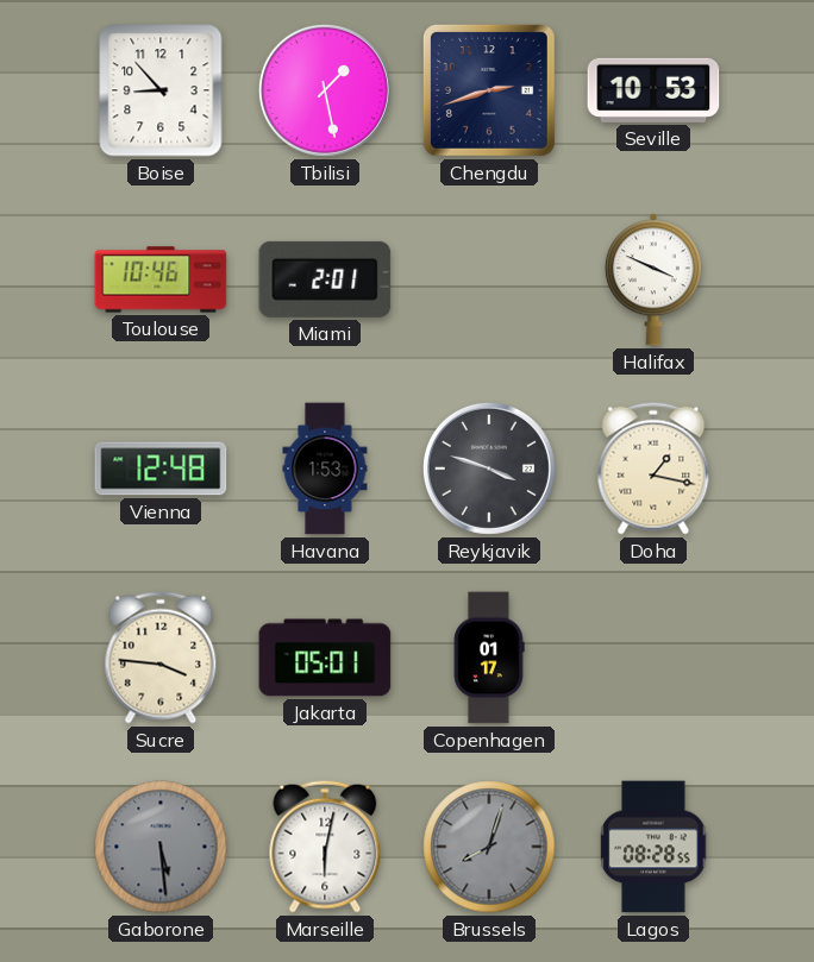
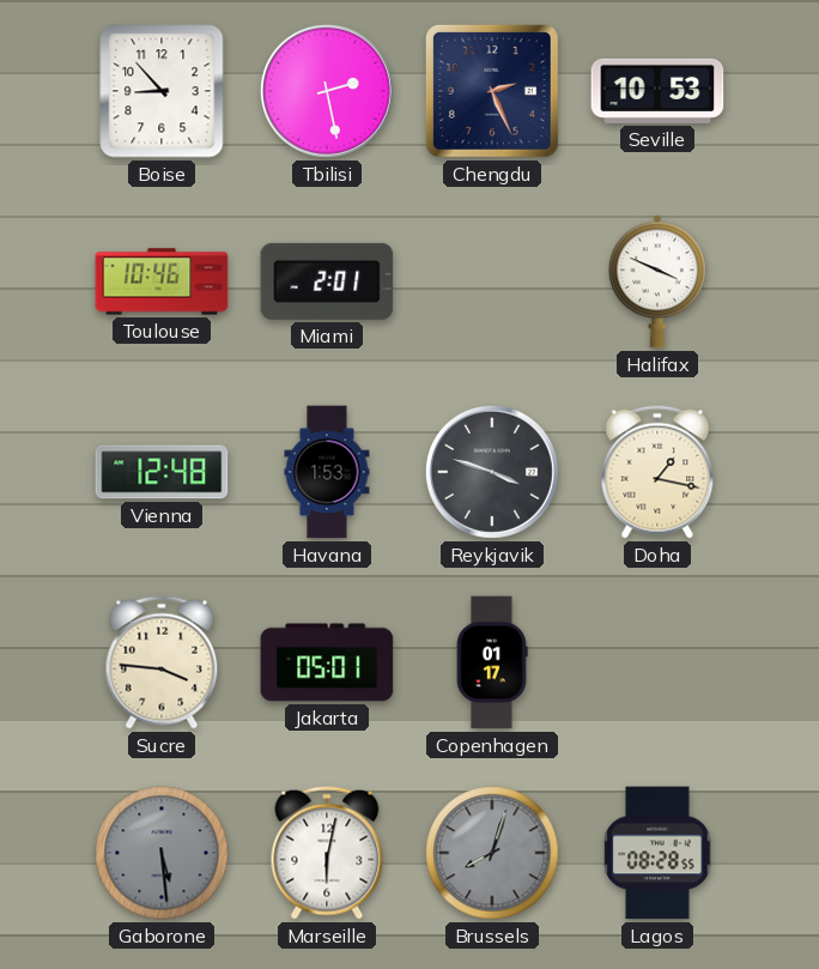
Tbilisi: 1:28 -> 2:28 (327, 91)
Chengdu: 2:42 -> 2:26 (492, 91)
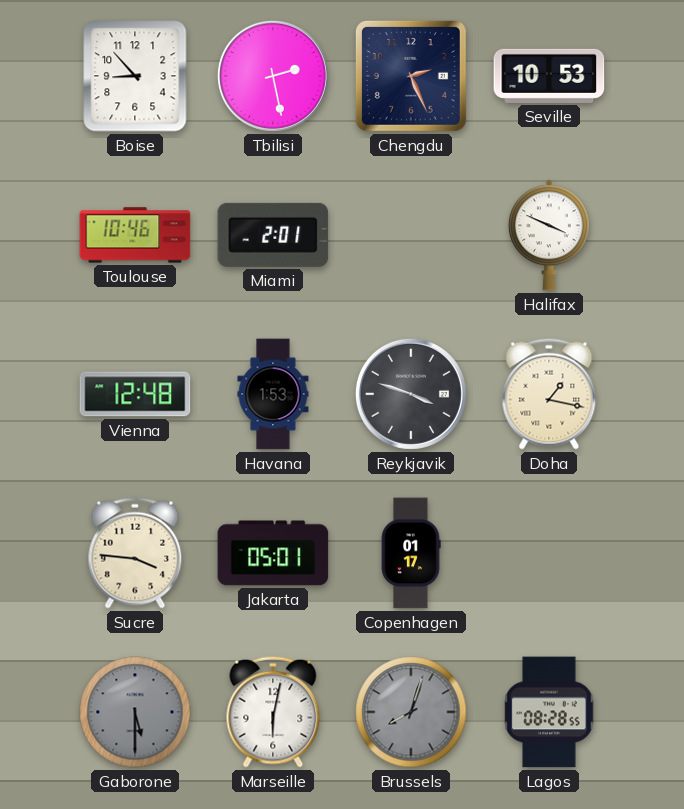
Gaborone: 5:29 -> 5:30 (135, 712)
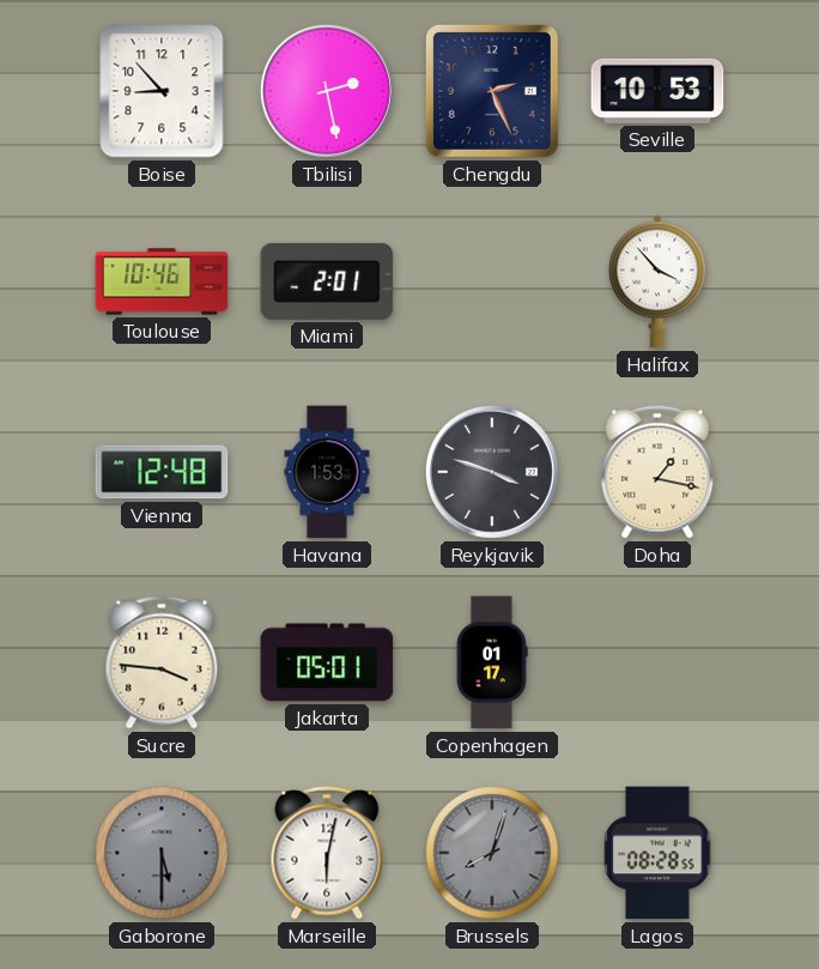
Halifax: 3:49 -> 3:53 (657, 281)
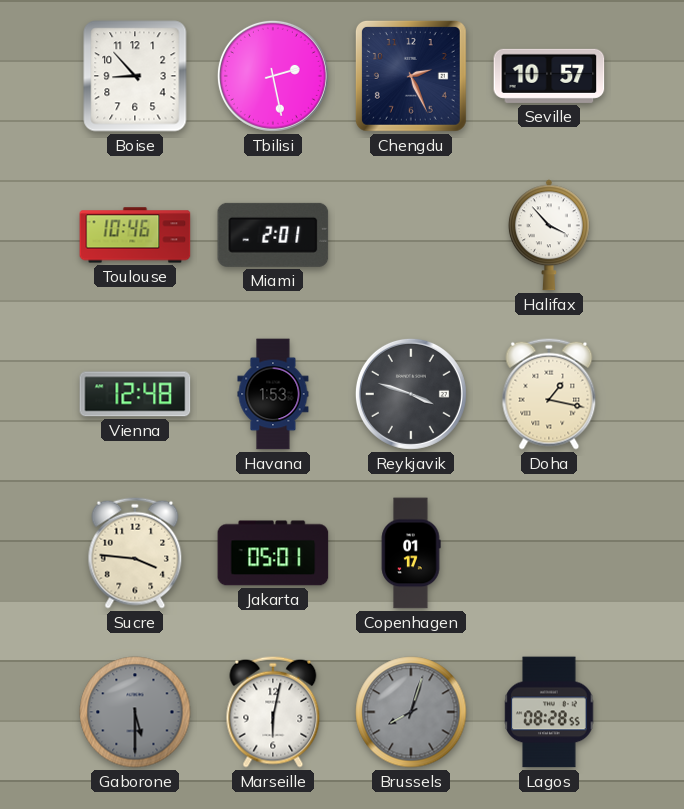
Seville: 10:53 -> 10:57 (549, 76)
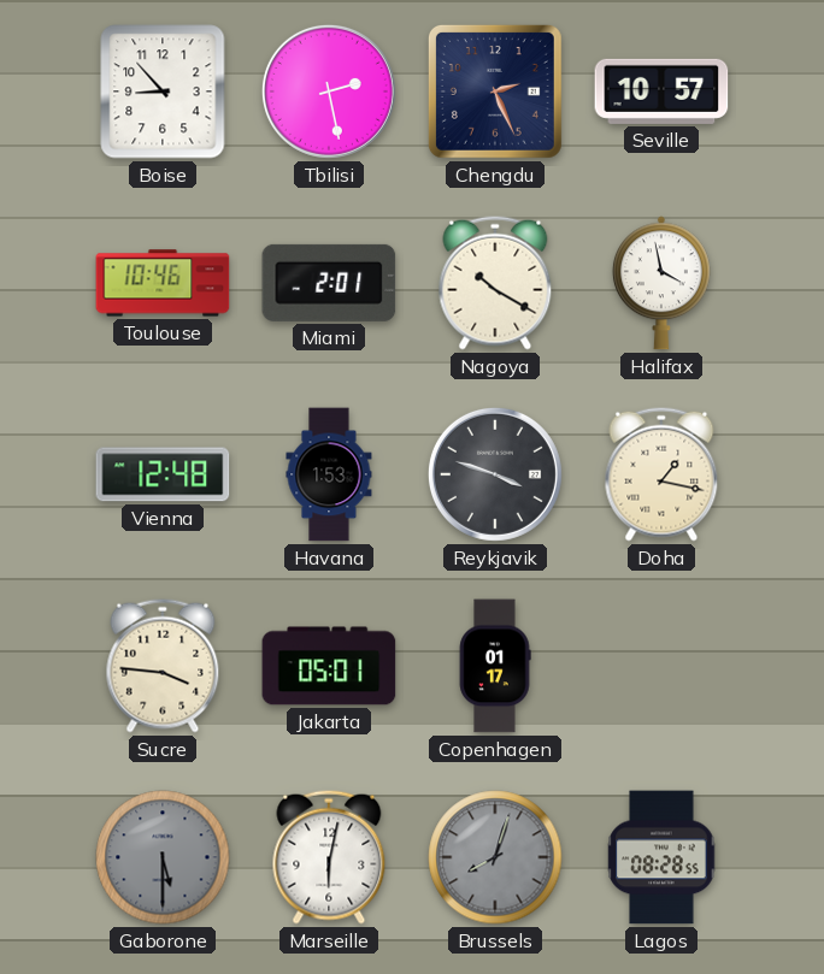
Nagoya: none -> 10:20 (495, 283)
Halifax: 3:53 -> 3:58 (661, 283)
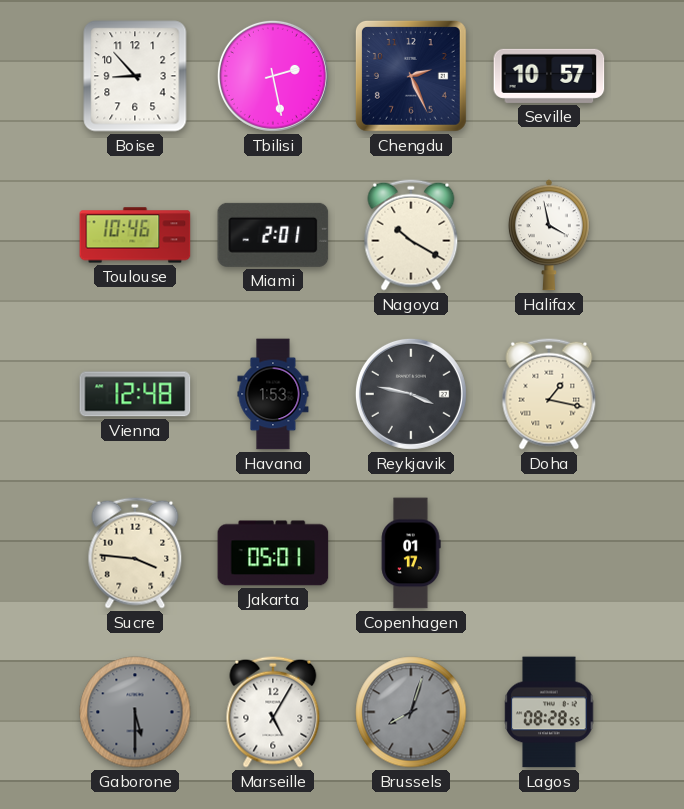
Reykjavik: 3:48 -> 3:47 (411, 394)
Marseille: 6:02 -> 5:05 (273, 712)
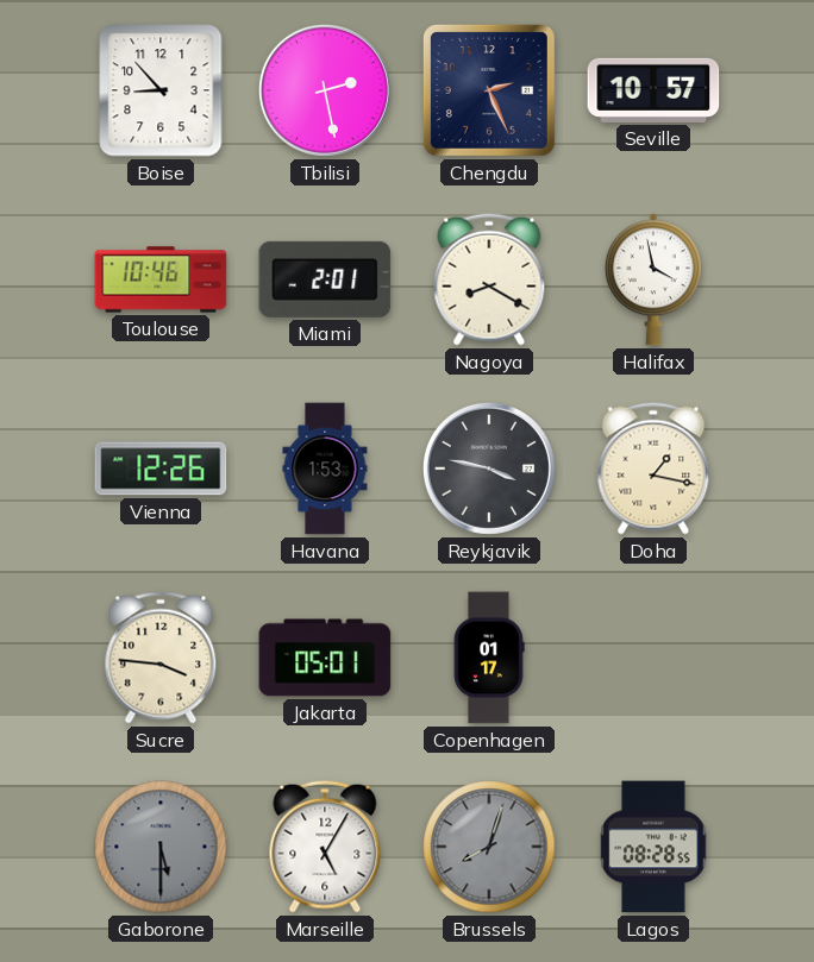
Nagoya: 10:20 -> 8:20 (489, 279)
Vienna: 12:48 -> 12:26 (161, 469)
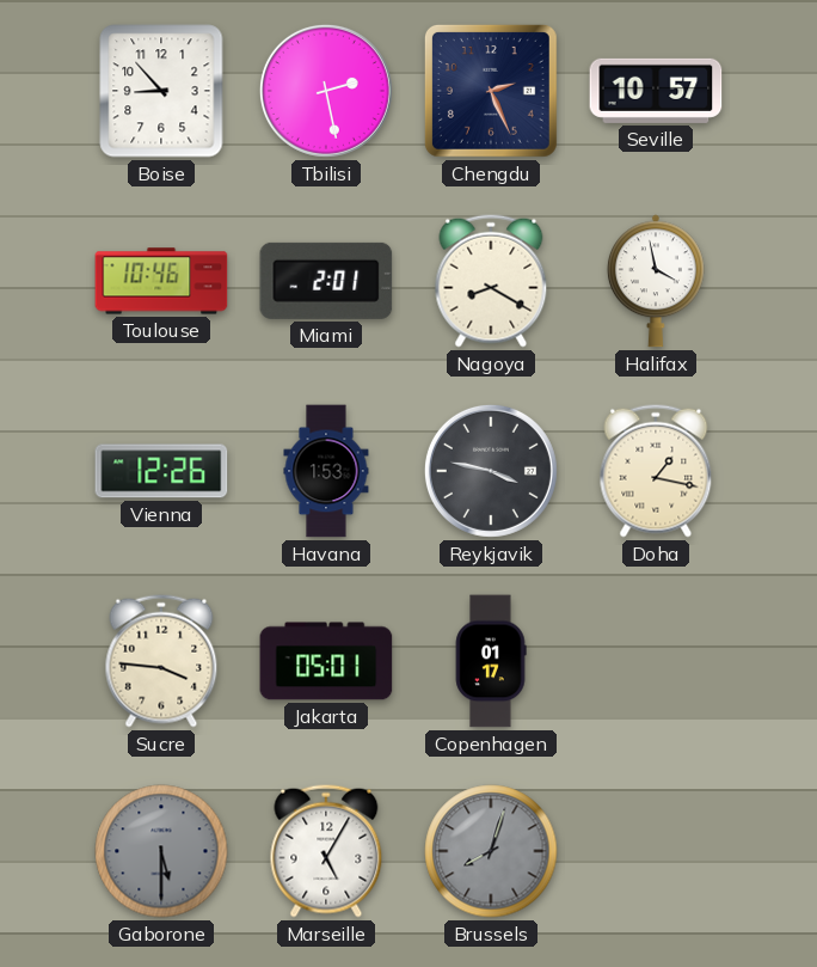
Lagos: 08:28 -> none (653, 847)
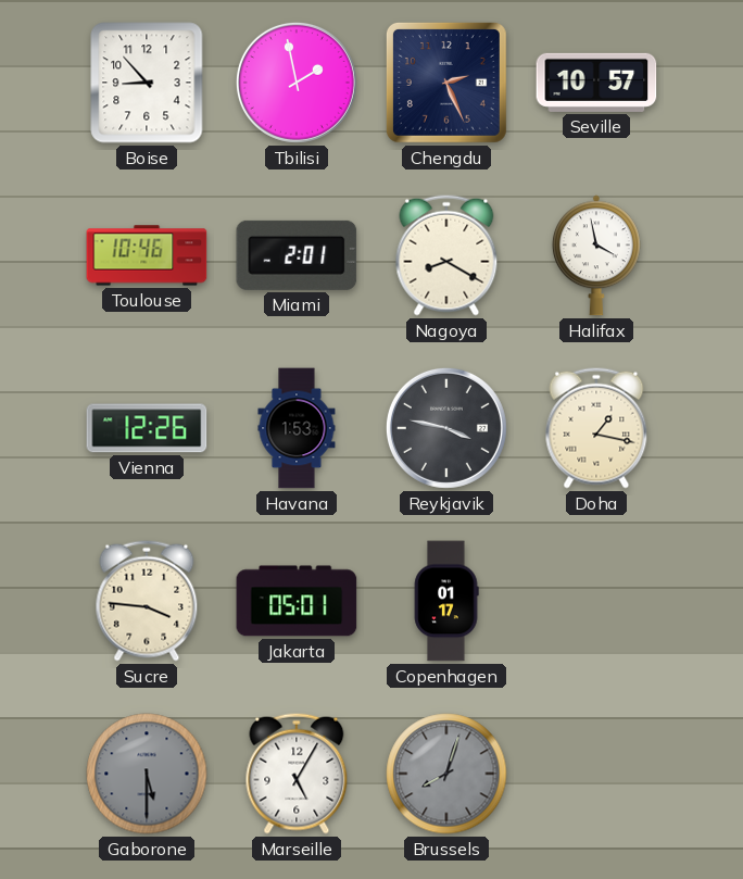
Tbilisi: 2:28 -> 1:58 (297, 83)
